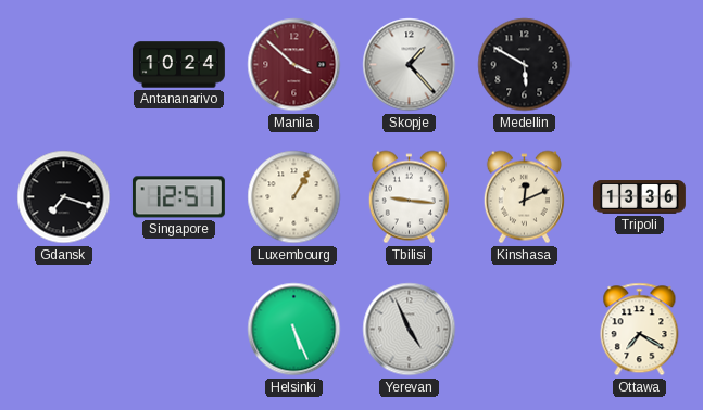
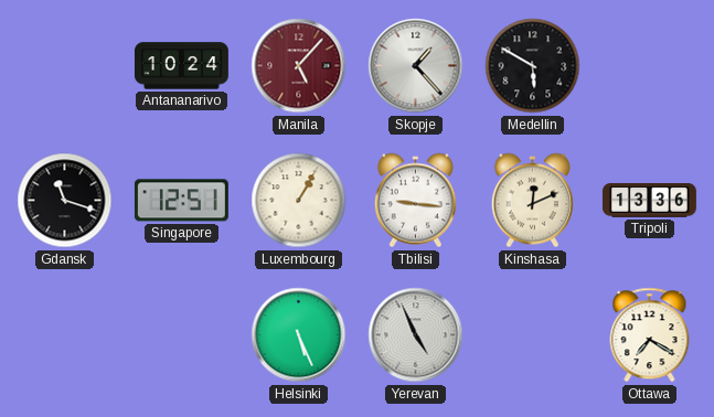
Manila: 3:52 -> 5:07 (299, 66)
Gdansk: 7:18 -> 11:18 (65, 201)
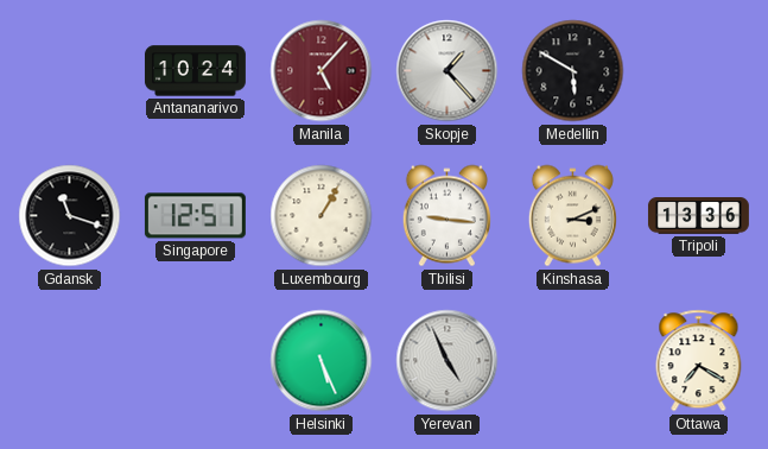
Kinshasa: 12:11 -> 3:11 (572, 216)
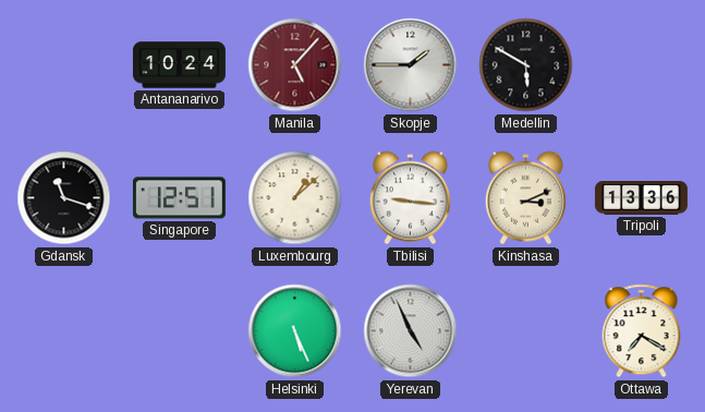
Skopje: 1:23 -> 1:45 (411, 65)
Luxembourg: 1:05 -> 1:08 (295, 198)
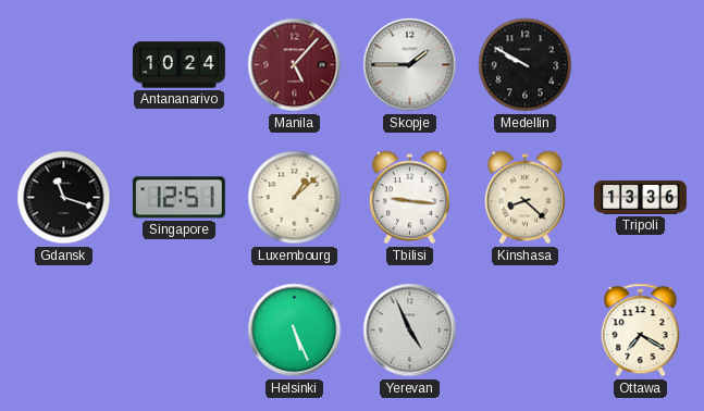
Medellin: 5:50 -> 9:50 (526, 65)
Kinshasa: 3:11 -> 8:22 (524, 198)
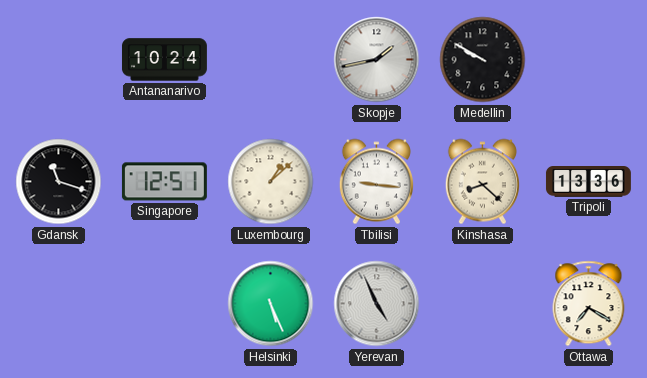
Manila: 5:07 -> none (295, 65)
Skopje: 1:45 -> 1:43 (377, 60)
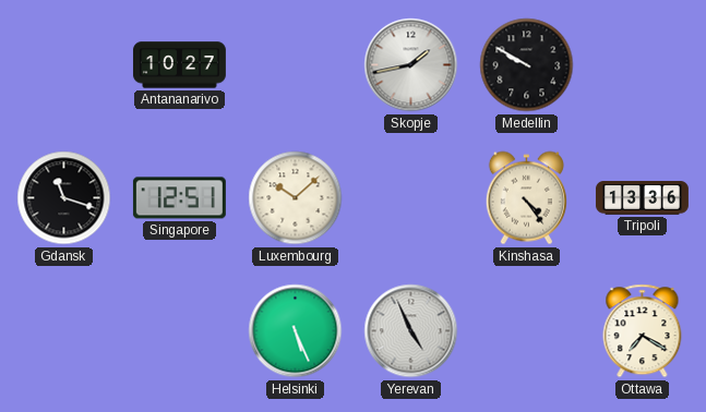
Antananarivo: 10:24 -> 10:27 (179, 65)
Luxembourg: 1:08 -> 10:08 (296, 198)
Tbilisi: 9:16 -> none (376, 182)
Kinshasa: 8:22 -> 4:24 (526, 198)
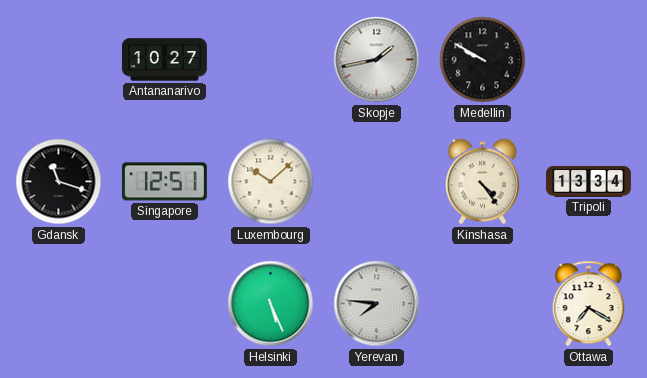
Tripoli: 13:36 -> 13:34 (588, 182)
Yerevan: 4:56 -> 7:46 (377, 304)
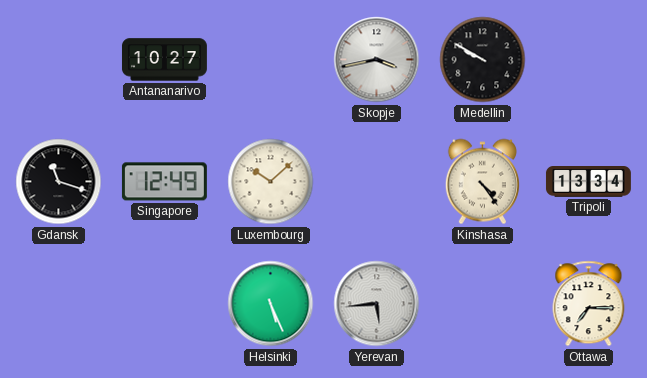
Skopje: 1:43 -> 3:43 (377, 60)
Singapore: 12:51 -> 12:49 (164, 182)
Yerevan: 7:46 -> 5:44 (377, 304)
Ottawa: 7:20 -> 7:15 (589, 304)
